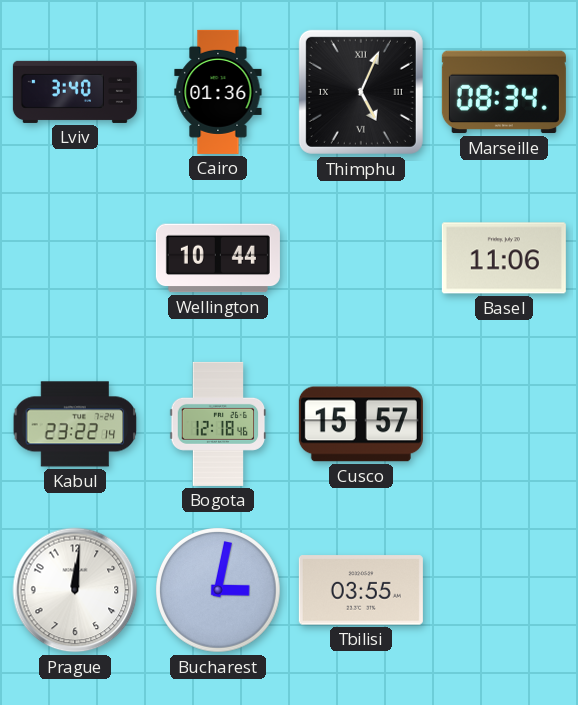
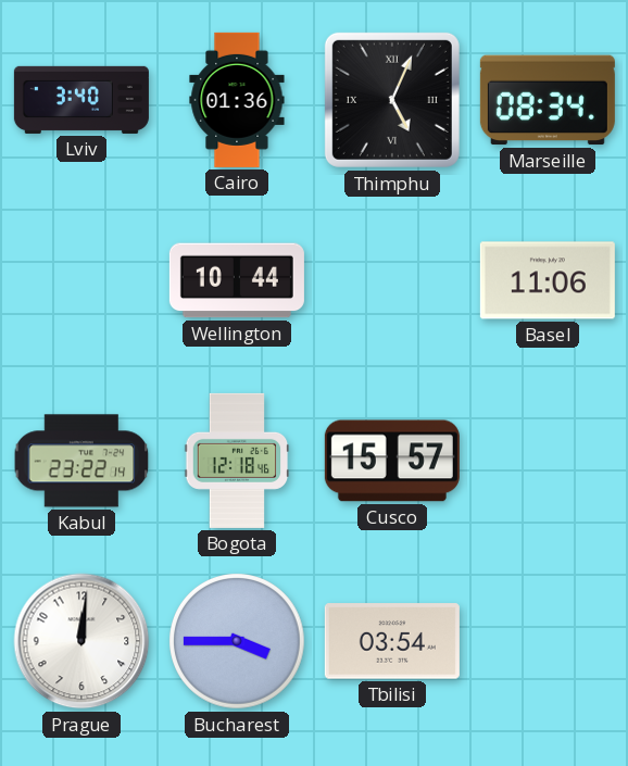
Bucharest: 3:02 -> 3:45 (238, 642)
Tbilisi: 03:55 -> 03:54 (392, 641)
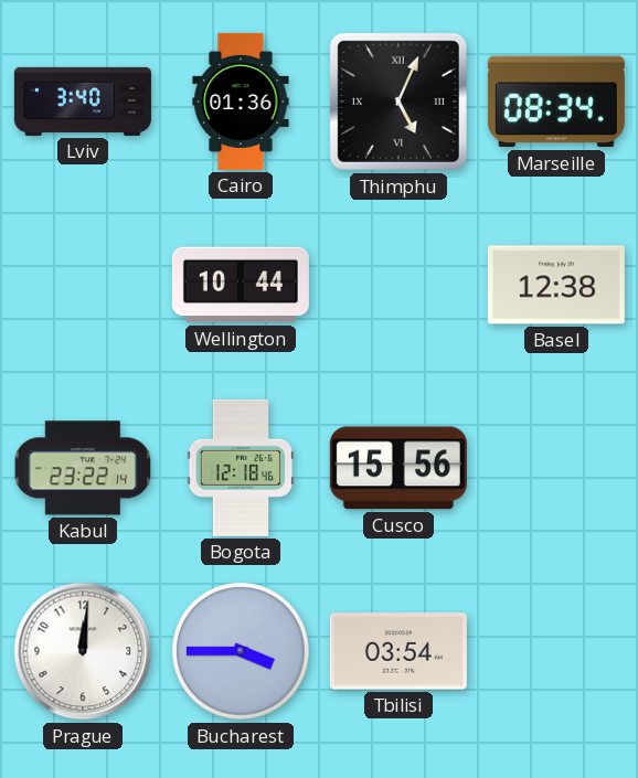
Basel: 11:06 -> 12:38 (556, 285)
Cusco: 15:57 -> 15:56 (398, 468)
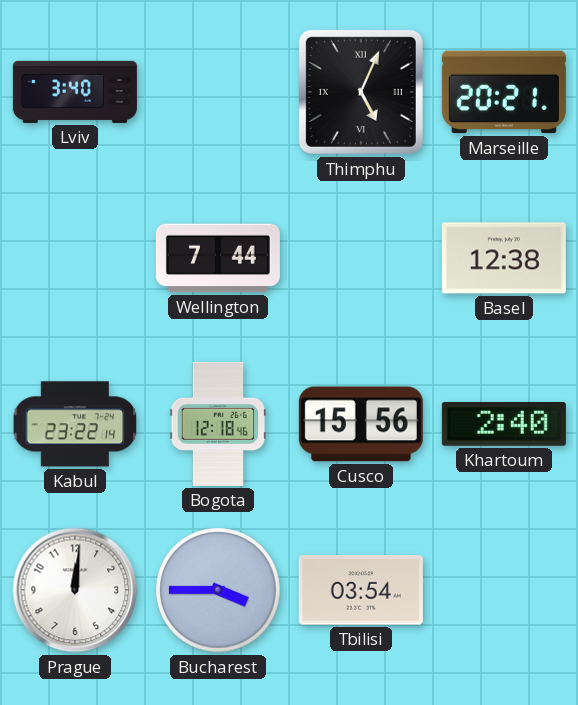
Cairo: 01:36 -> none (241, 102)
Marseille: 08:34 -> 20:21 (504, 92)
Wellington: 10:44 -> 7:44 (218, 258)
Khartoum: none -> 2:40 (504, 424)
